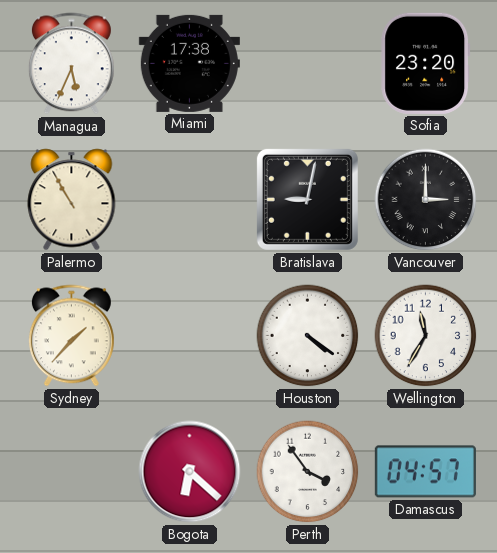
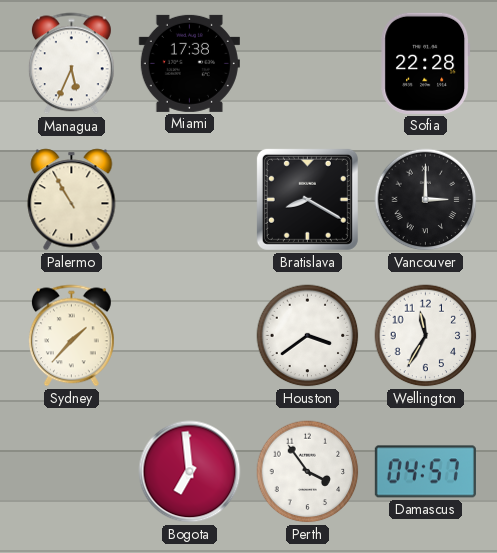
Sofia: 23:20 -> 22:28 (426, 63)
Bratislava: 9:02 -> 8:20 (307, 199)
Houston: 4:21 -> 3:39 (308, 336)
Bogota: 6:22 -> 6:59 (190, 472)
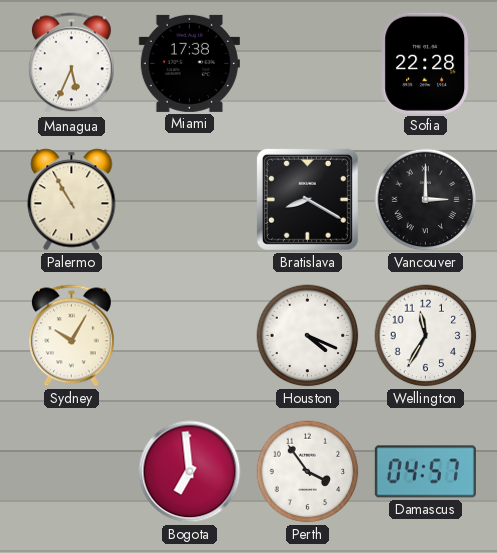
Sydney: 1:37 -> 10:05 (71, 336)
Houston: 3:39 -> 4:19 (308, 336)
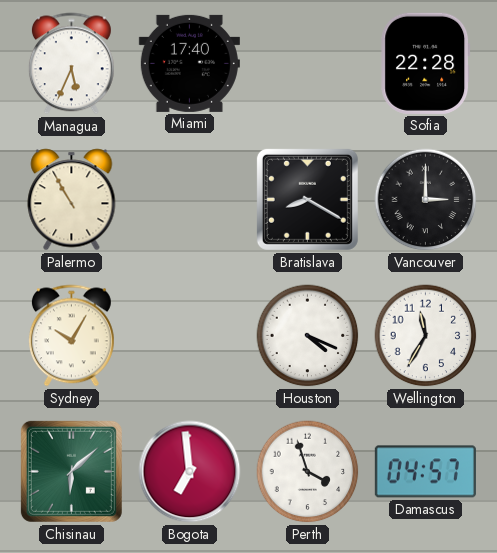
Miami: 17:38 -> 17:40 (189, 63)
Chisinau: none -> 6:08 (71, 471)
Perth: 3:54 -> 3:57 (308, 472)
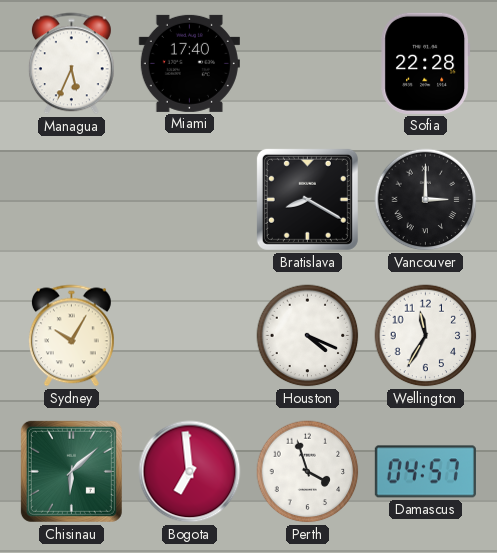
Palermo: 10:55 -> none (72, 200)
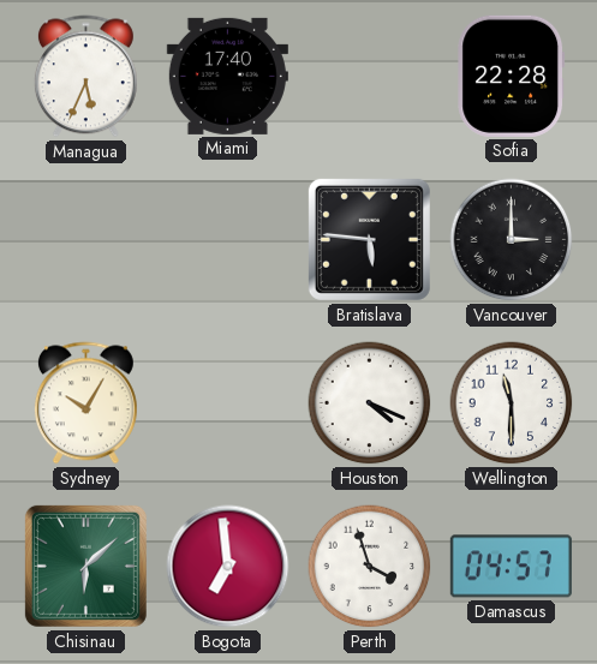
Bratislava: 8:20 -> 5:46 (369, 239)
Wellington: 11:35 -> 11:30 (512, 403)
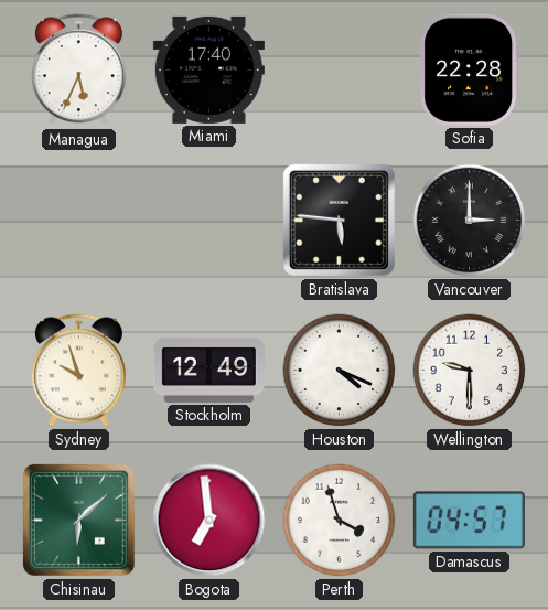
Sydney: 10:05 -> 9:57 (78, 371)
Stockholm: none -> 12:49 (208, 370)
Wellington: 11:30 -> 9:30 (470, 371)
